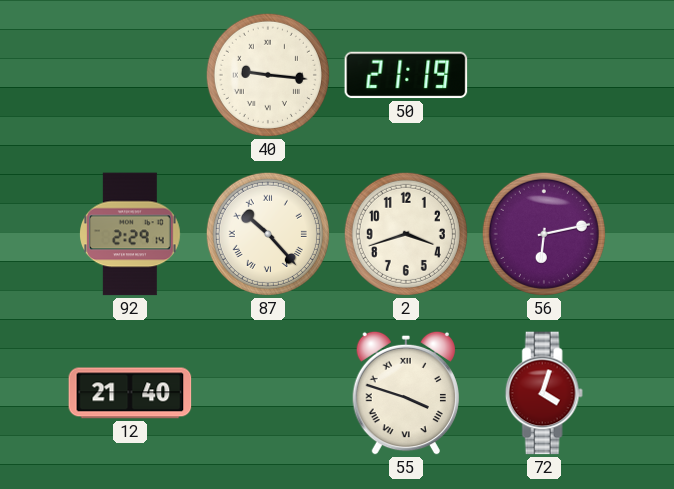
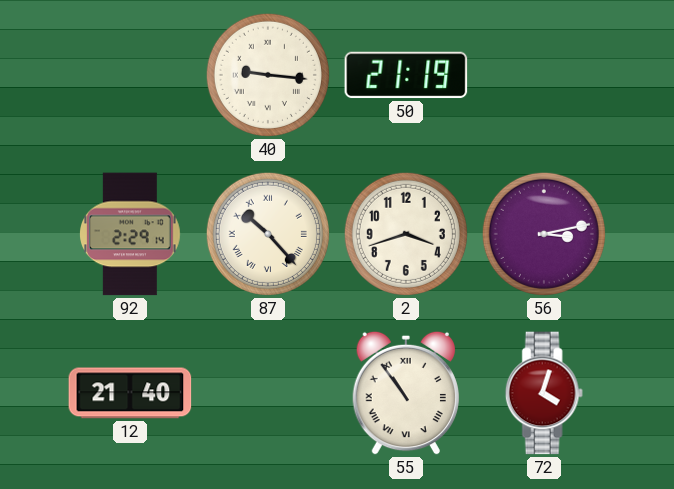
56: 6:13 -> 3:13 (544, 234)
55: 3:48 -> 10:54 (406, 393)
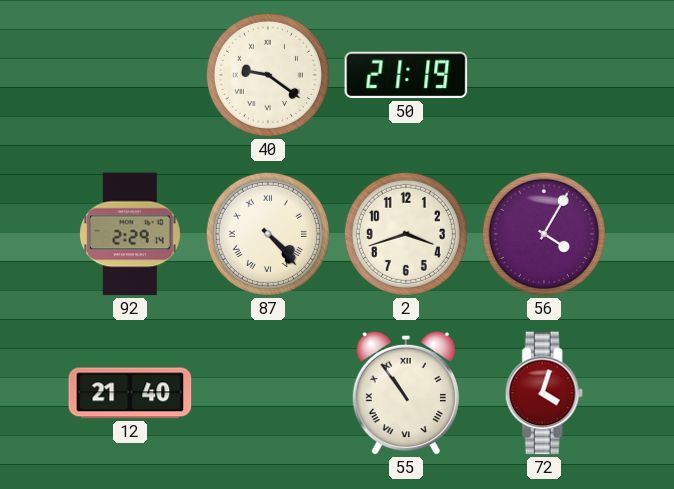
40: 9:16 -> 9:21 (268, 75)
87: 10:23 -> 4:23 (268, 234)
56: 3:13 -> 4:05 (544, 234)
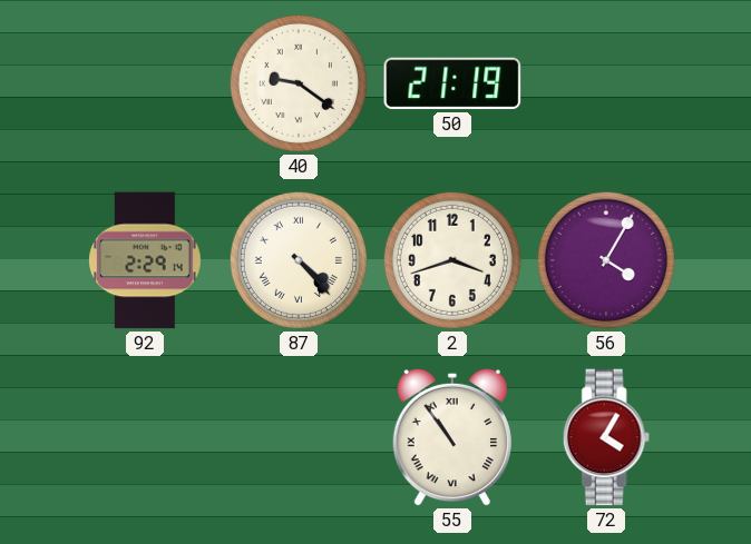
12: 21:40 -> none (130, 393)
72: 4:03 -> 4:05 (606, 437)
